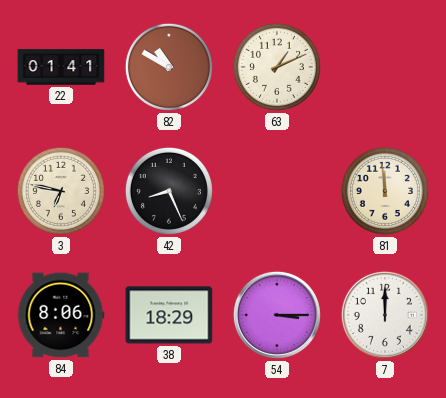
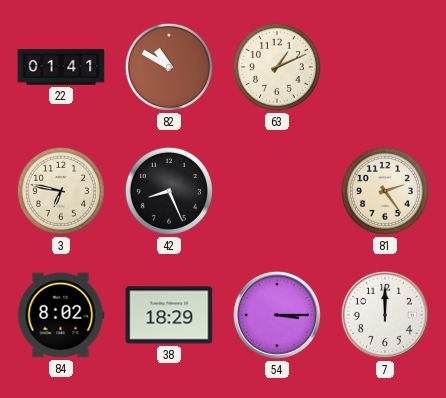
81: 11:59 -> 2:24 (385, 191)
84: 8:06 -> 8:02 (61, 315)
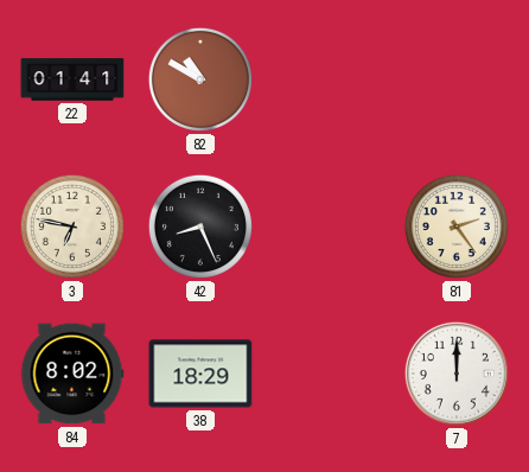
63: 1:11 -> none (277, 67)
54: 3:15 -> none (277, 315)
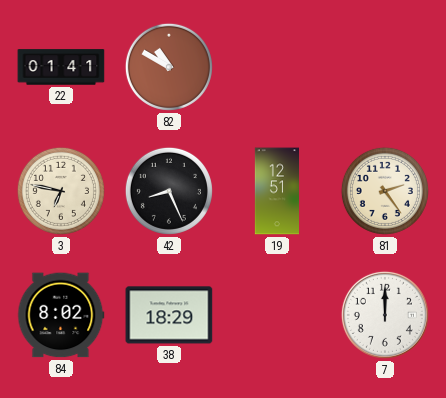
19: none -> 12:51 (276, 191)
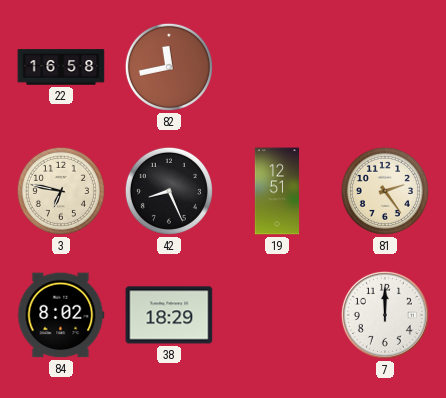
22: 01:41 -> 16:58 (61, 67)
82: 10:50 -> 11:43 (169, 67)
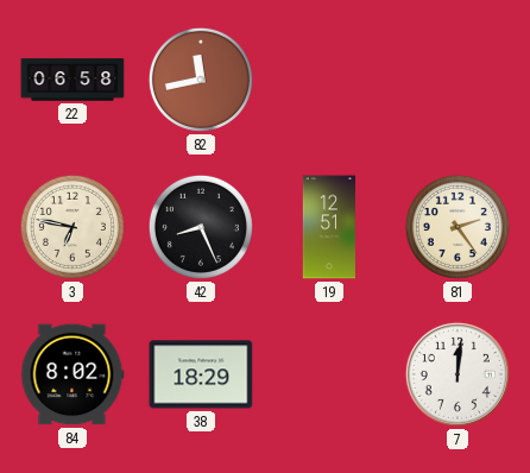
22: 16:58 -> 06:58 (72, 80)
7: 12:00 -> 12:01 (458, 374)
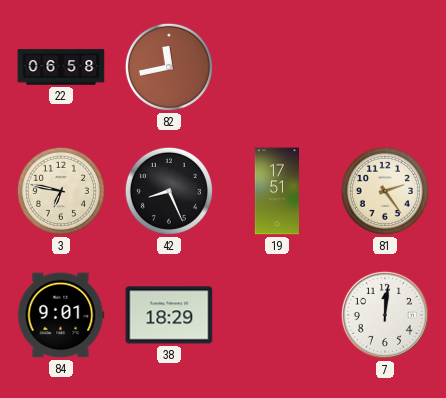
19: 12:51 -> 17:51 (276, 191)
84: 8:02 -> 9:01 (61, 315)
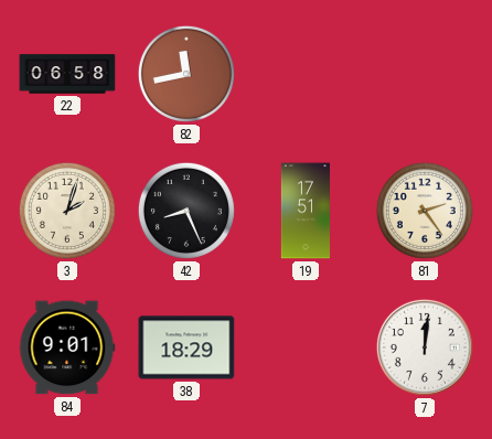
3: 6:47 -> 2:03 (67, 211)
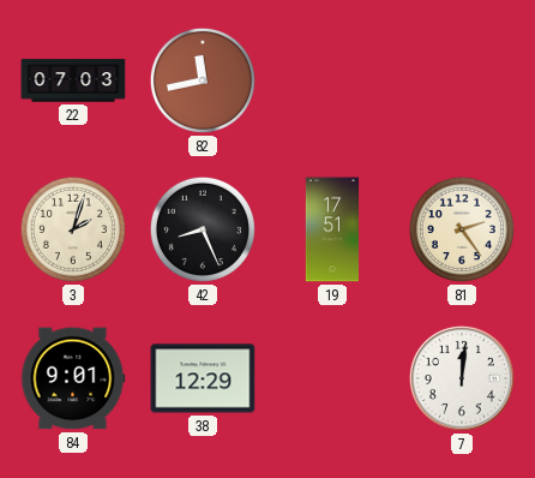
22: 06:58 -> 07:03 (73, 80)
38: 18:29 -> 12:29 (203, 378)
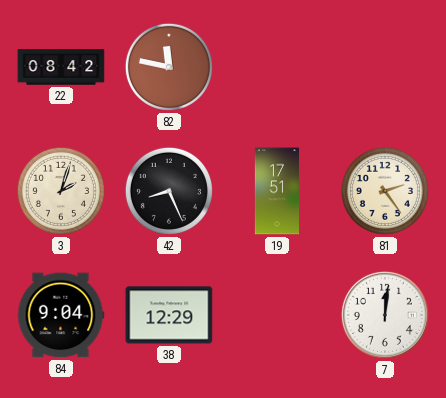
22: 07:03 -> 08:42 (61, 67)
82: 11:43 -> 11:47 (169, 67)
84: 9:01 -> 9:04 (61, 315)
